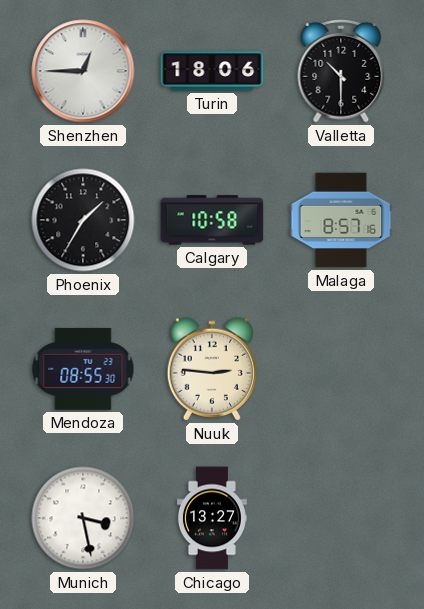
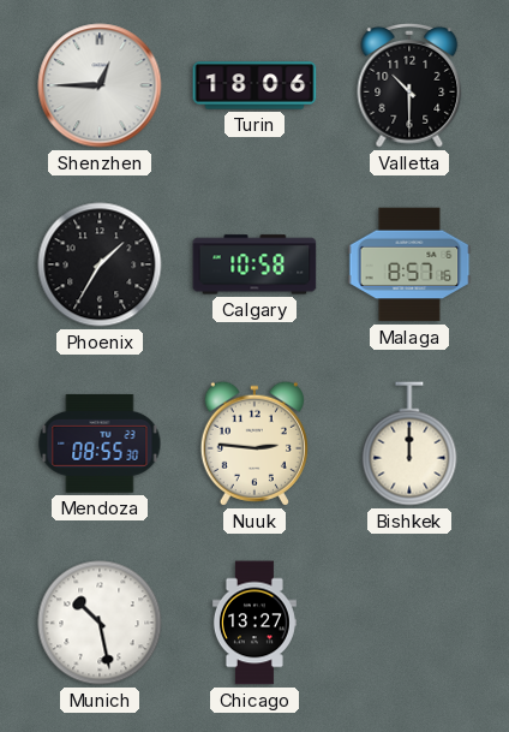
Bishkek: none -> 12:00 (409, 444)
Munich: 3:28 -> 10:28 (100, 623)
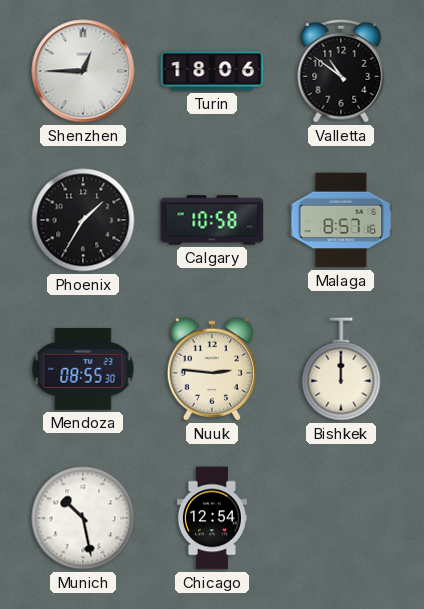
Valletta: 10:30 -> 10:51 (341, 71)
Chicago: 13:27 -> 12:54 (212, 518)
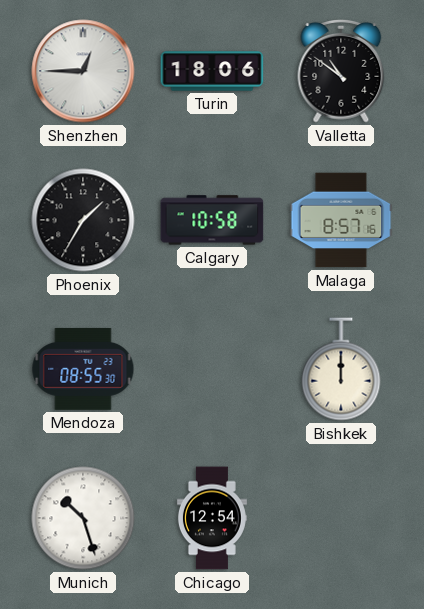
Nuuk: 2:46 -> none (212, 369)
Munich: 10:28 -> 10:27 (83, 518)
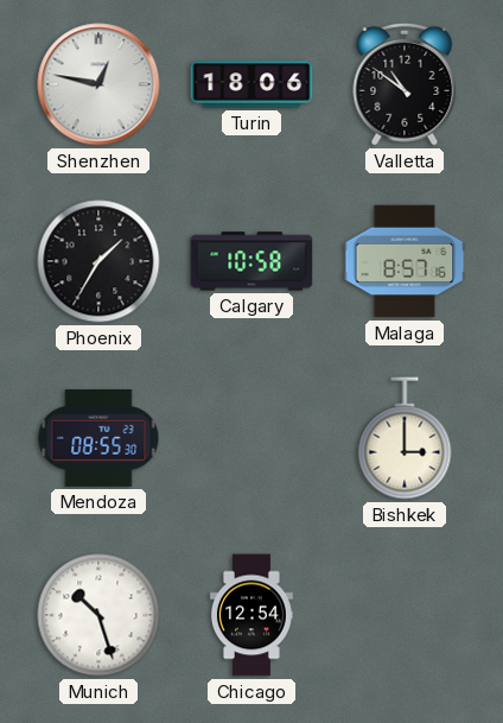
Shenzhen: 12:45 -> 12:47 (98, 84)
Bishkek: 12:00 -> 3:00 (405, 438)
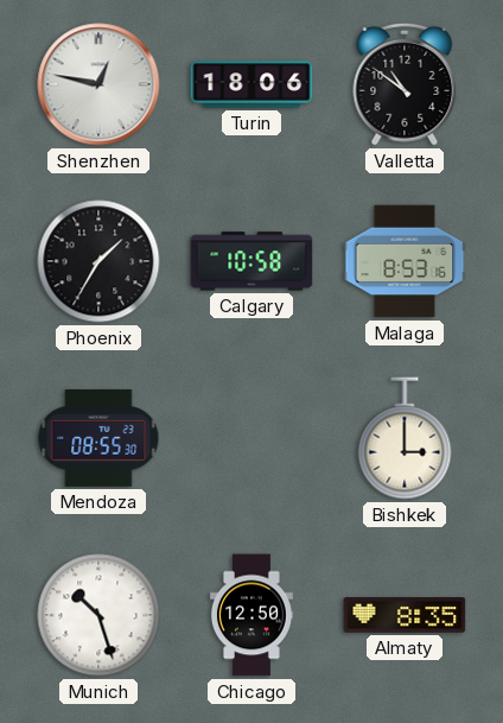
Malaga: 8:57 -> 8:53 (405, 261)
Chicago: 12:54 -> 12:50 (251, 615)
Almaty: none -> 8:35 (405, 615)
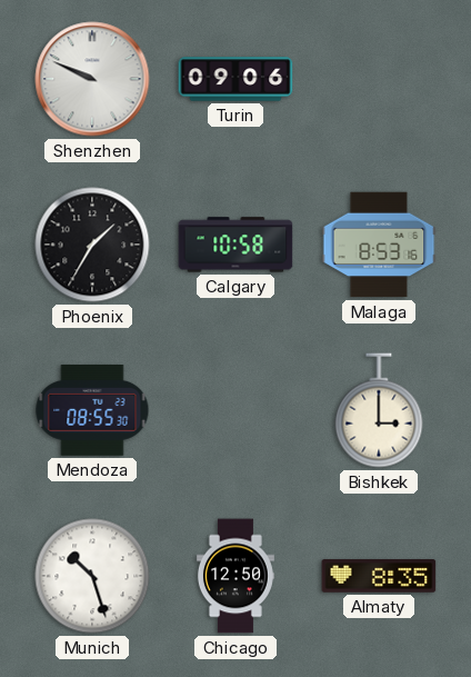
Shenzhen: 12:47 -> 9:49 (92, 79)
Turin: 18:06 -> 09:06 (235, 79)
Valletta: 10:51 -> none (405, 84)
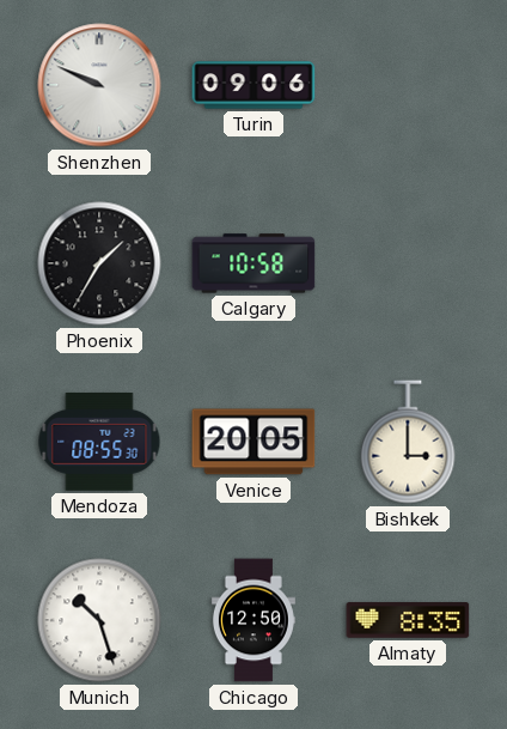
Malaga: 8:53 -> none (379, 245)
Venice: none -> 20:05 (253, 442)
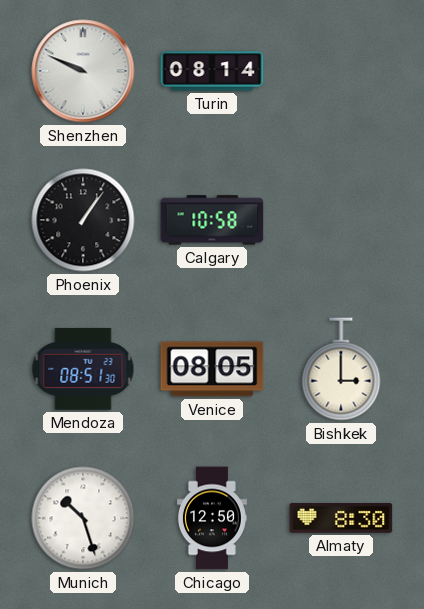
Turin: 09:06 -> 08:14 (212, 71)
Phoenix: 1:35 -> 1:06 (83, 220)
Mendoza: 08:55 -> 08:51 (83, 369)
Venice: 20:05 -> 08:05 (212, 369)
Almaty: 8:35 -> 8:30 (341, 518)
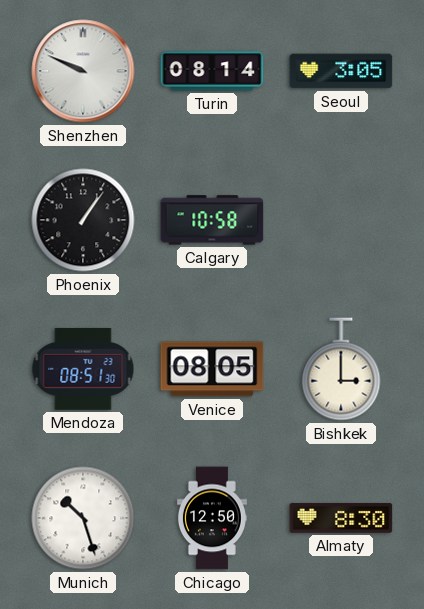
Seoul: none -> 3:05 (341, 71)
